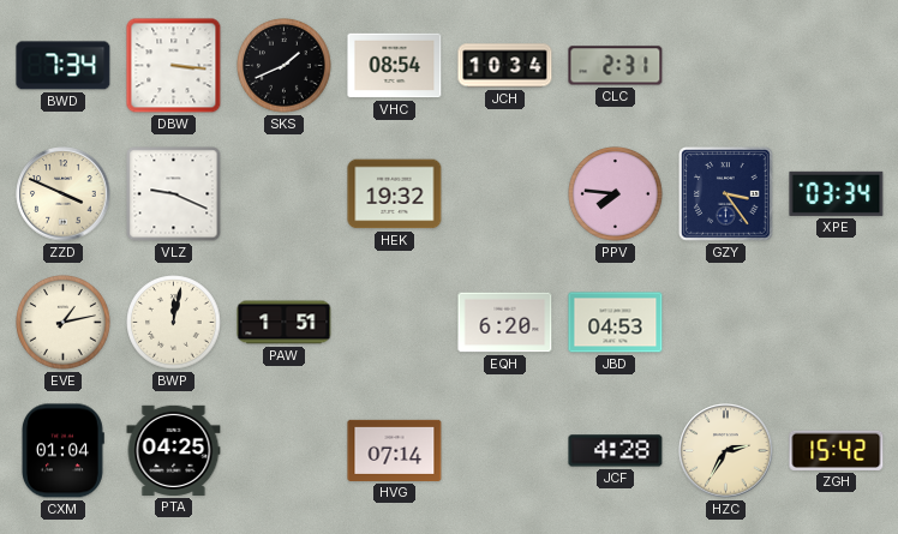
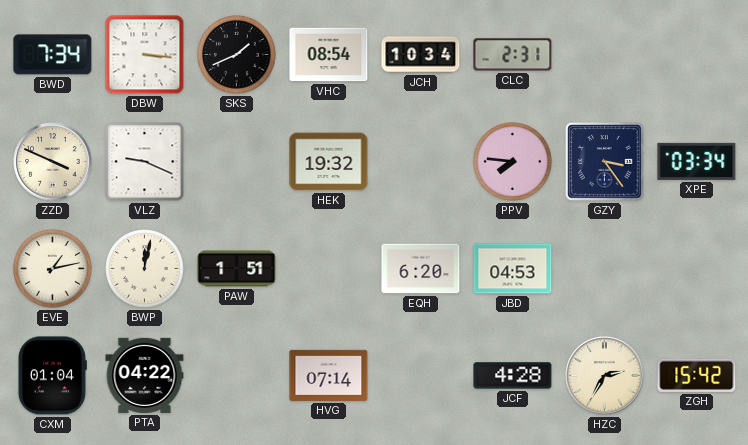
PTA: 04:25 -> 04:22 (145, 375)
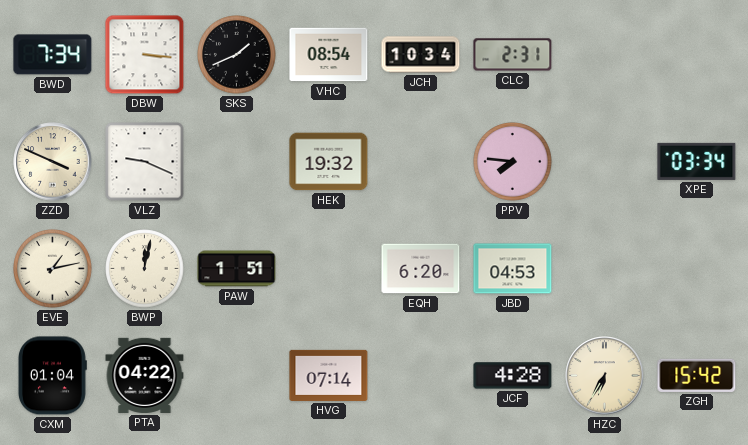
GZY: 3:24 -> none (605, 162)
HZC: 2:35 -> 6:35 (605, 376)
